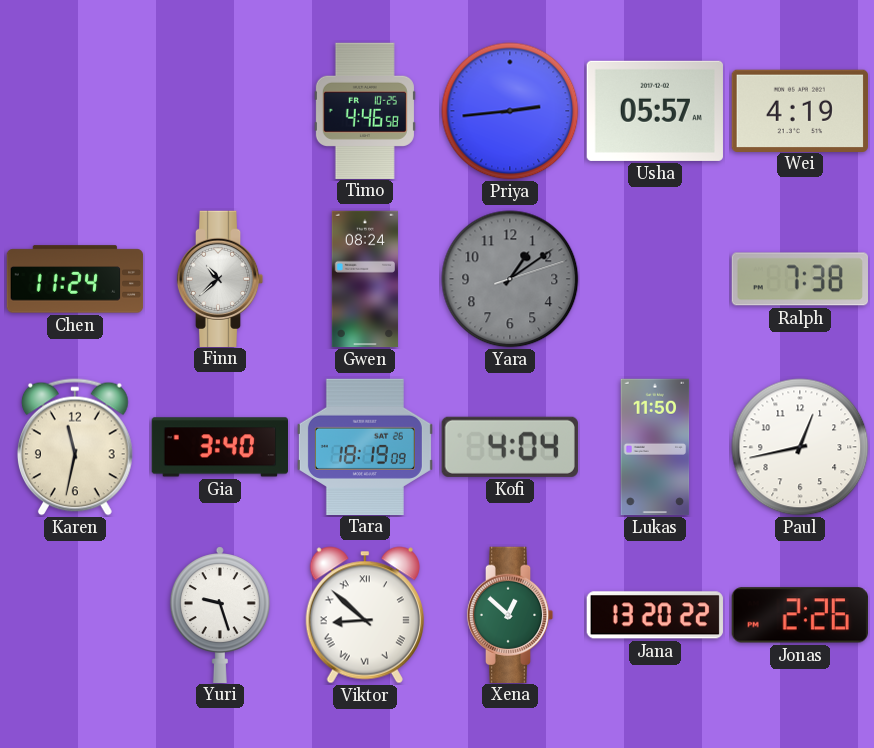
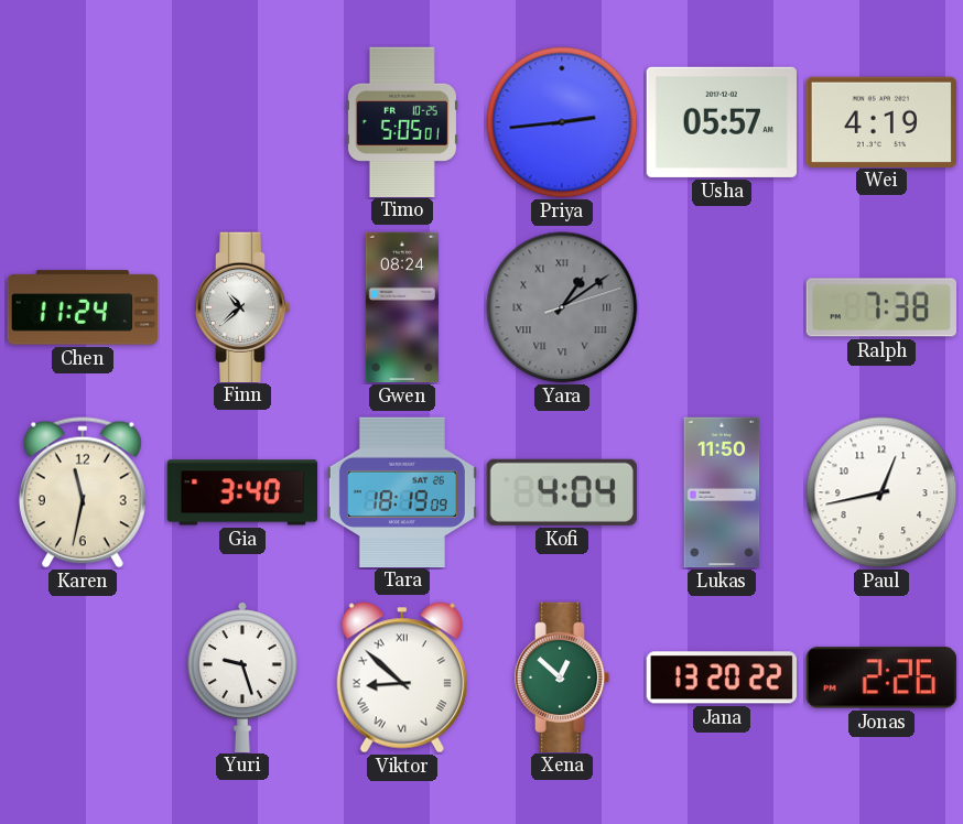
Timo: 4:46 -> 5:05 (402, 121)
Yara numerals: Arabic -> Roman (562, 307)
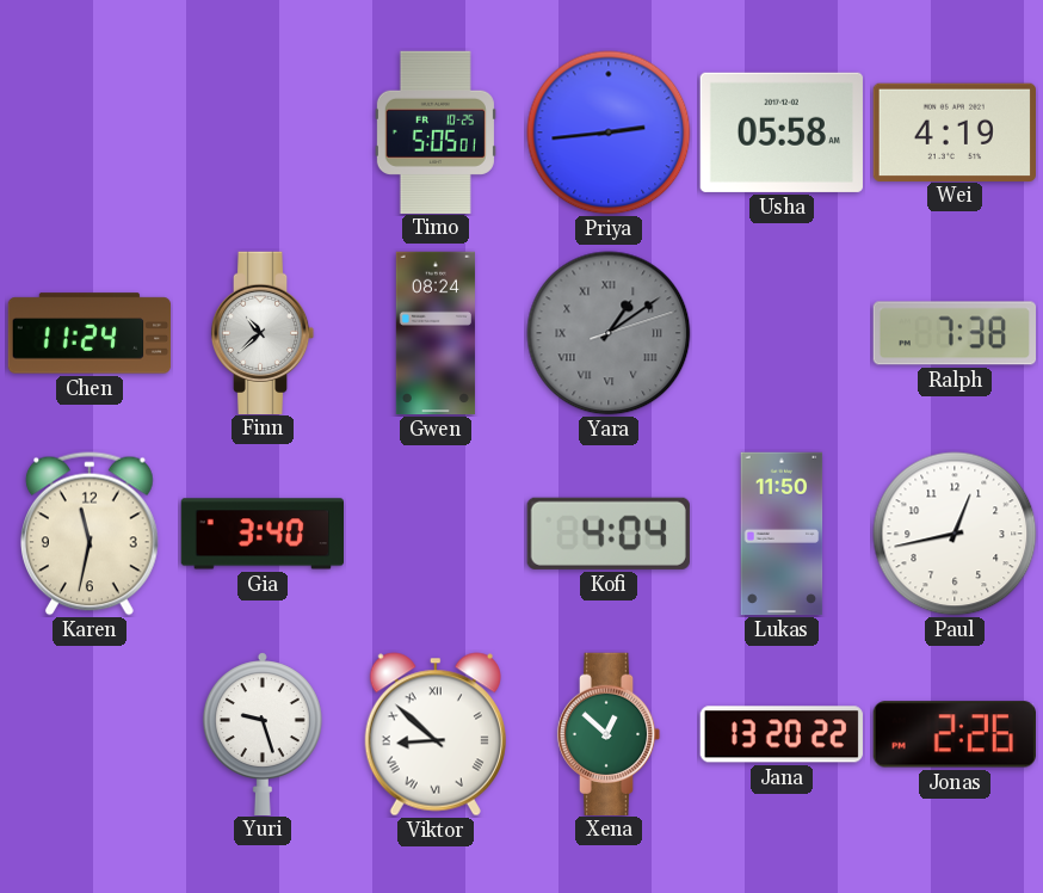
Usha: 05:57 -> 05:58 (782, 133)
Tara: 18:19 -> none (402, 491)
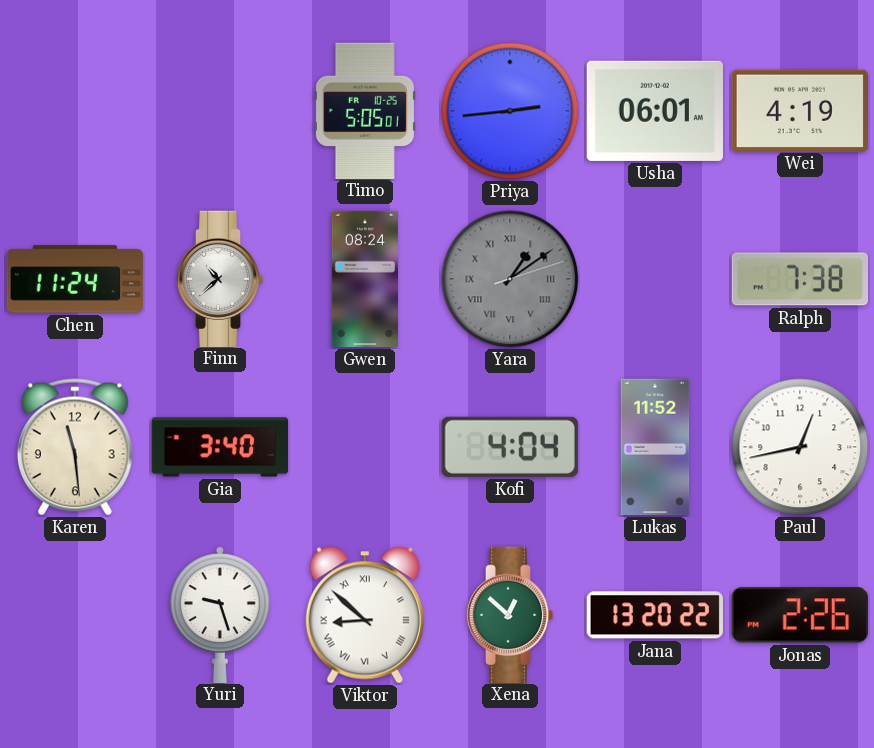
Usha: 05:58 -> 06:01 (655, 111)
Karen: 11:32 -> 11:29 (75, 447)
Lukas: 11:50 -> 11:52 (655, 447)
